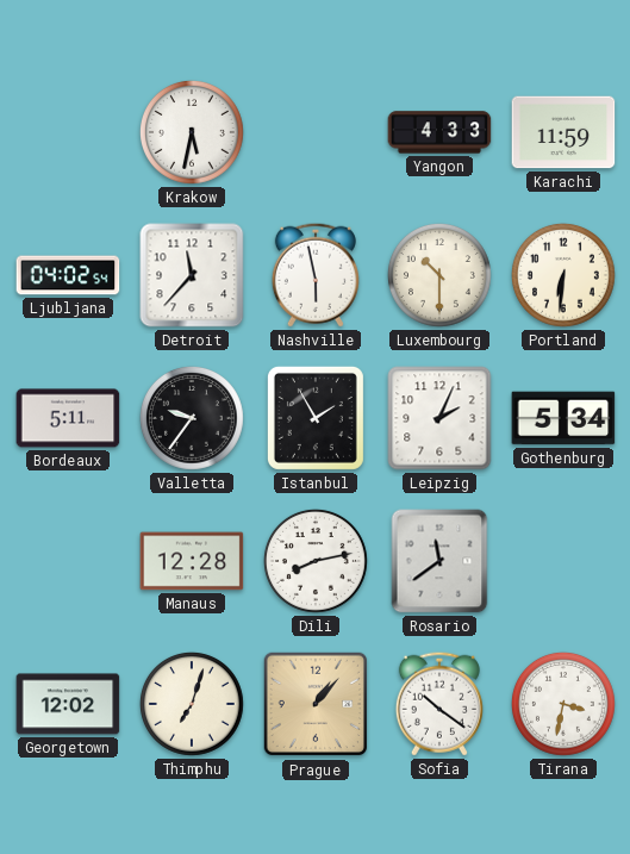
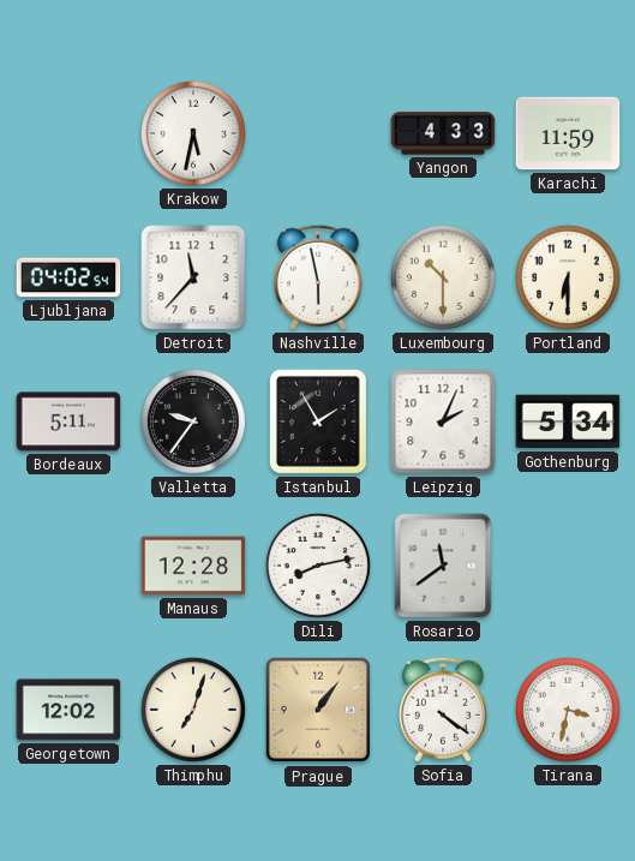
Portland: 6:31 -> 6:30 (568, 277)
Prague: 1:07 -> 1:06 (318, 710)
Sofia: 10:21 -> 4:21 (443, 710)
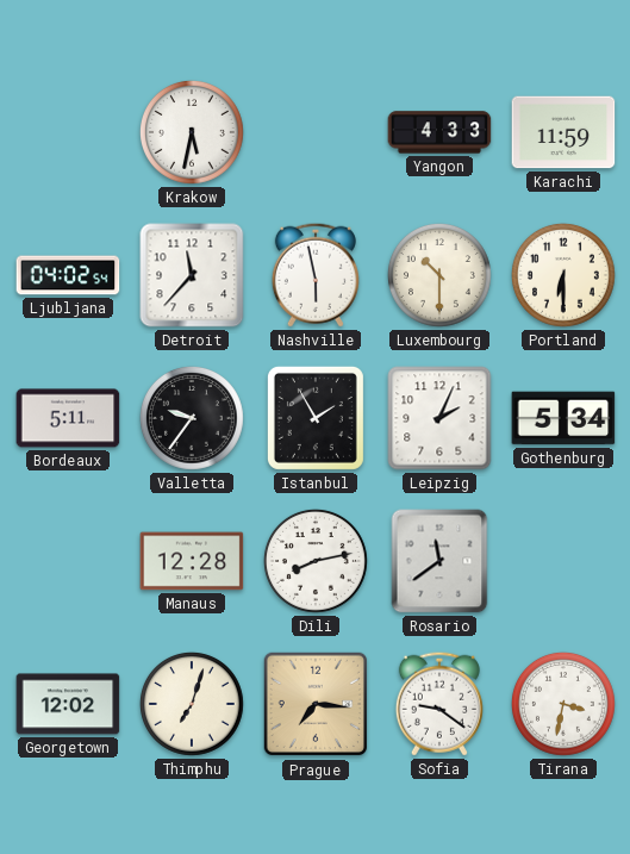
Prague: 1:06 -> 7:16 (316, 704)
Sofia: 4:21 -> 9:21 (439, 704)
